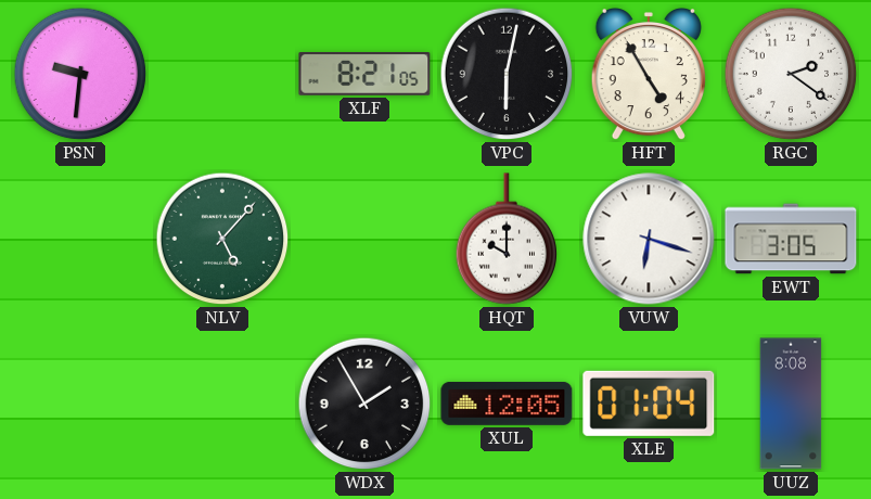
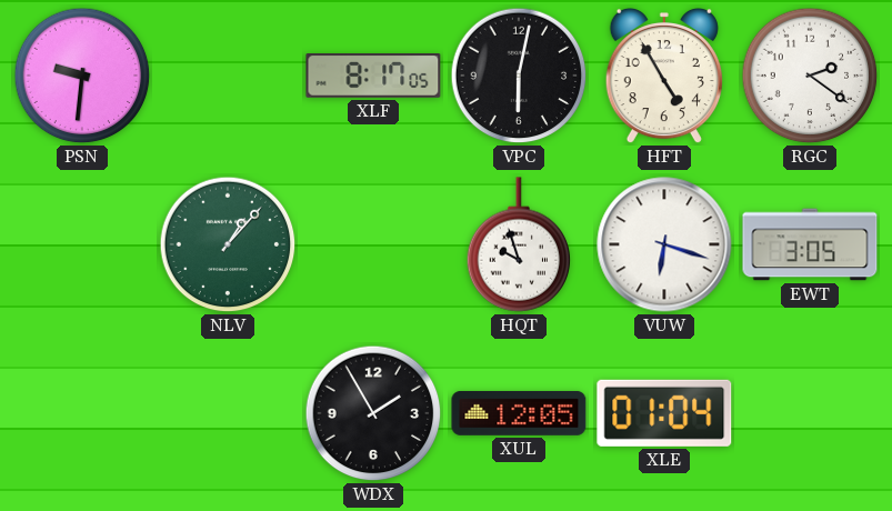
XLF: 8:21 -> 8:17 (373, 77)
NLV: 5:07 -> 1:07 (228, 244)
HQT: 10:00 -> 9:57 (519, 244)
UUZ: 8:08 -> none (791, 404)
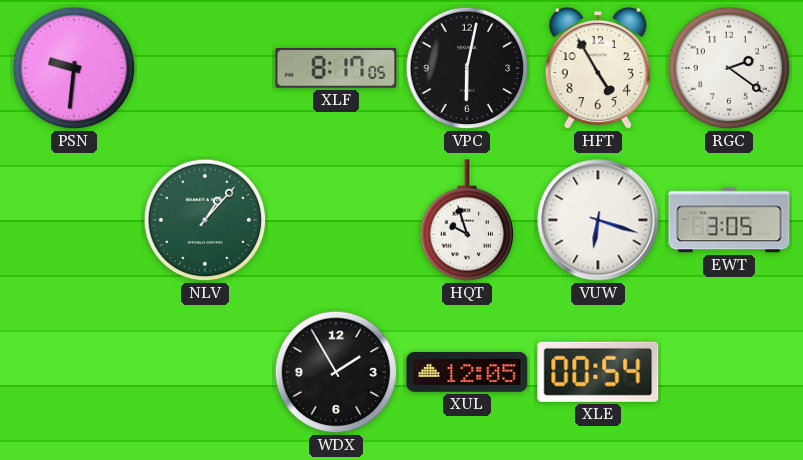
XLE: 01:04 -> 00:54 (598, 372)
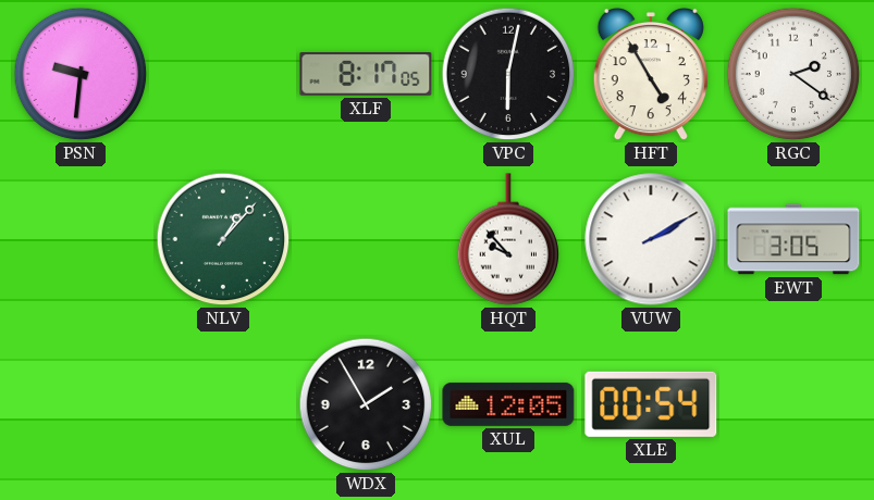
HQT: 9:57 -> 9:53 (508, 239)
VUW: 6:18 -> 2:10 (651, 239)
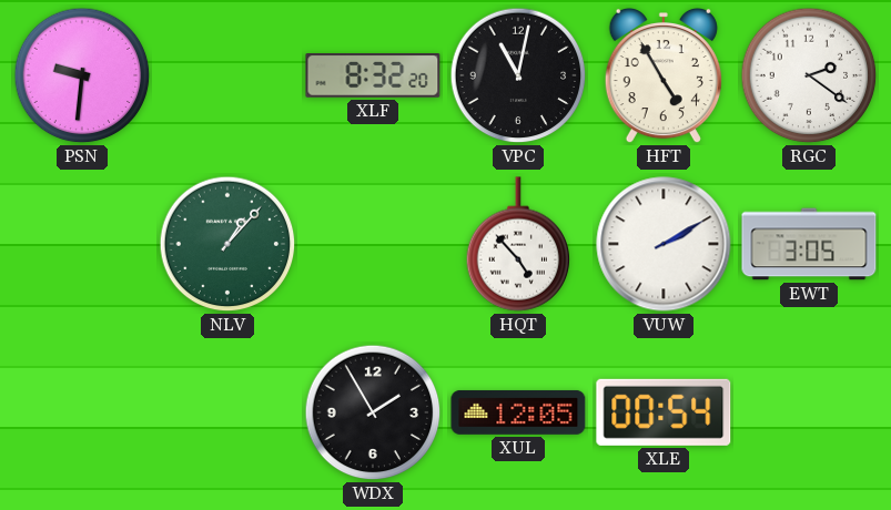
XLF: 8:17 -> 8:32 (373, 76)
VPC: 6:02 -> 11:02 (518, 75)
HQT: 9:53 -> 4:53 (518, 244)
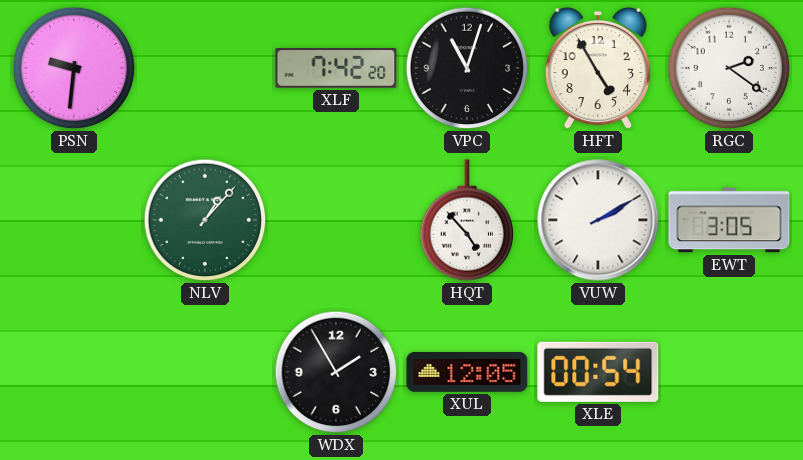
XLF: 8:32 -> 7:42 (336, 69)
VPC: 11:02 -> 11:03 (467, 68)
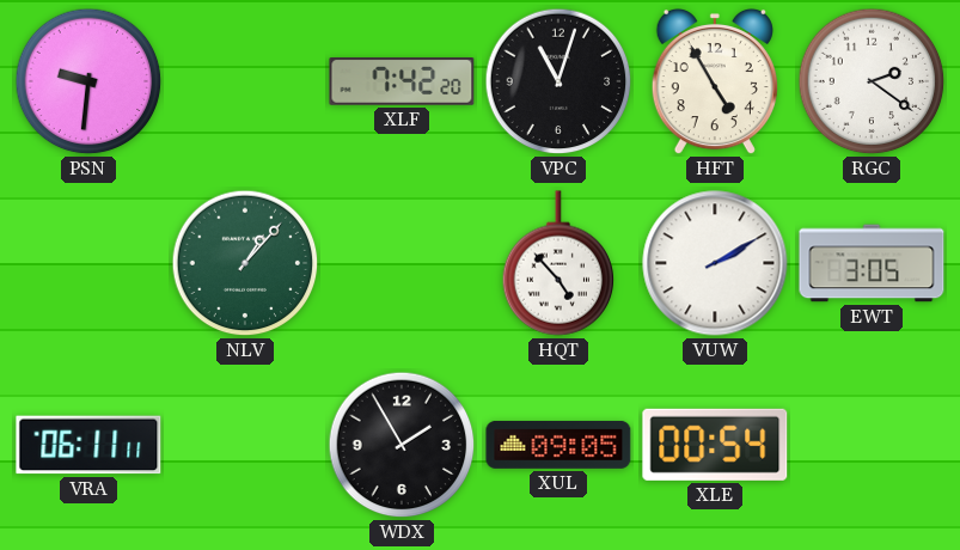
VRA: none -> 06:11 (88, 445)
XUL: 12:05 -> 09:05 (558, 445)
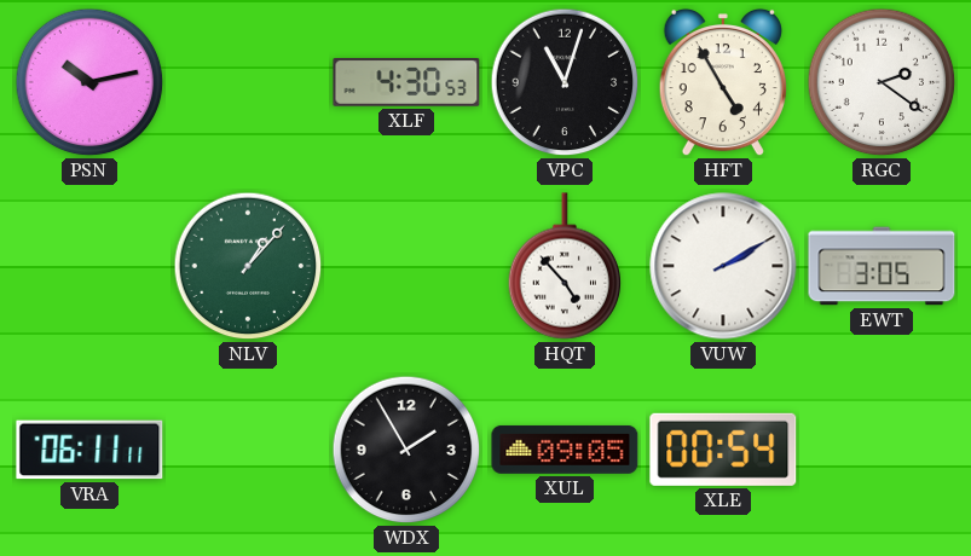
PSN: 9:31 -> 10:13 (89, 82)
XLF: 7:42 -> 4:30 (406, 83)
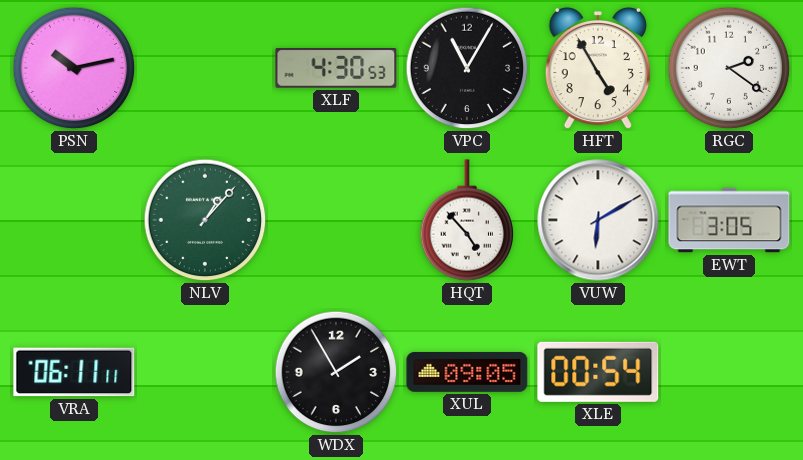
VPC: 11:03 -> 11:05 (467, 68)
VUW: 2:10 -> 6:10 (598, 220)
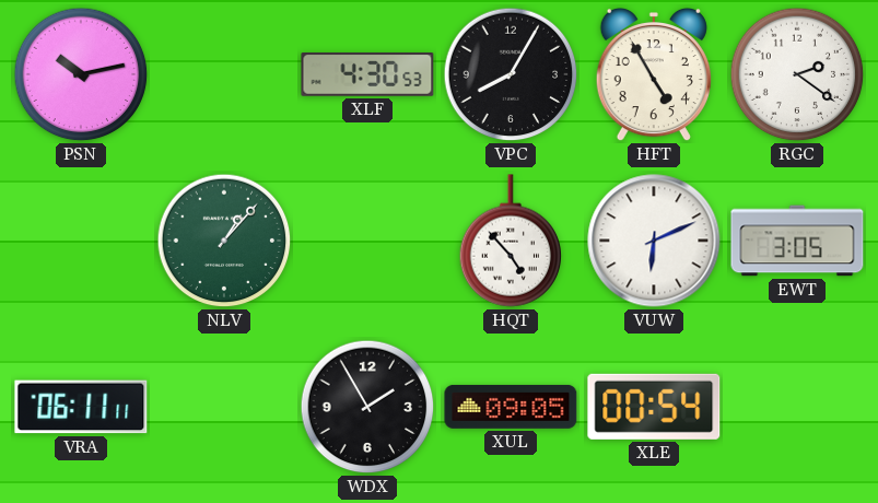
VPC: 11:05 -> 8:05 (511, 74)
VUW: 6:10 -> 6:11 (654, 241)
